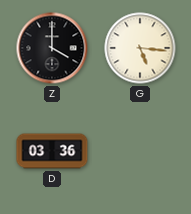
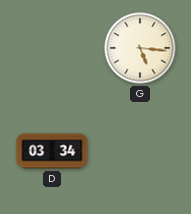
Z: 4:00 -> none (52, 48)
D: 03:36 -> 03:34 (52, 151)
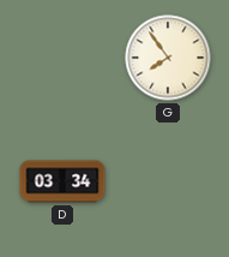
G: 5:16 -> 7:54 (168, 58)
